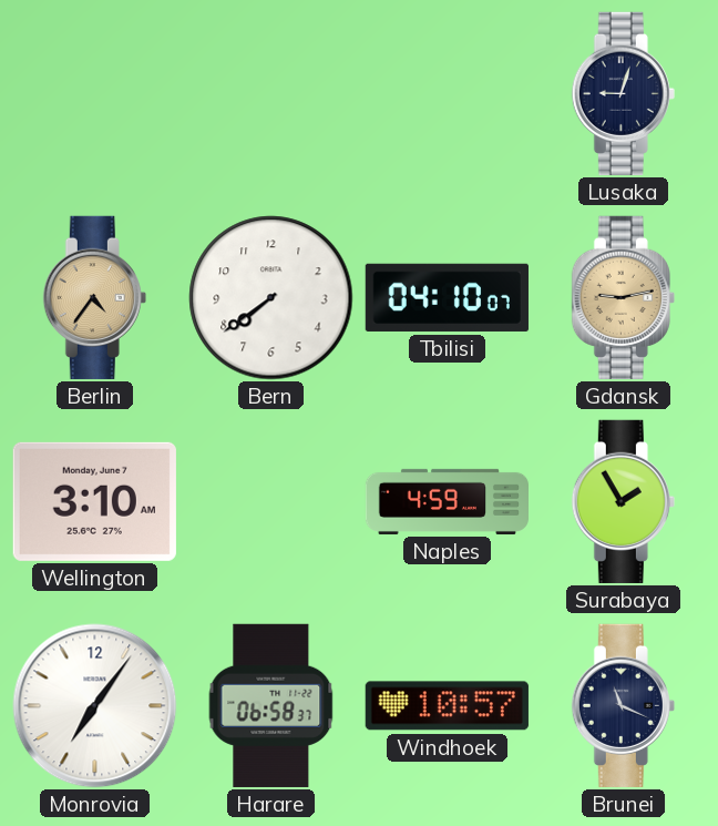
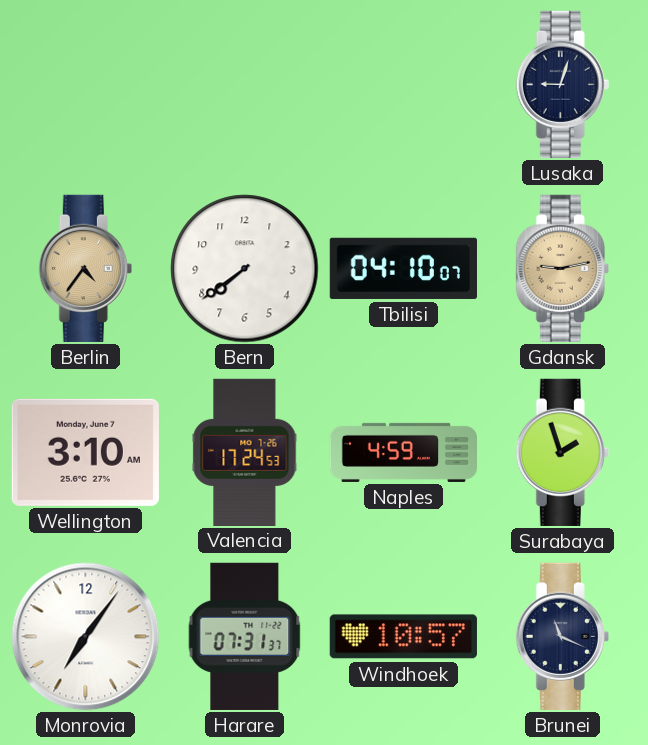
Valencia: none -> 17:24 (245, 452)
Surabaya: 1:55 -> 1:57 (562, 452)
Harare: 06:58 -> 07:31 (245, 636)
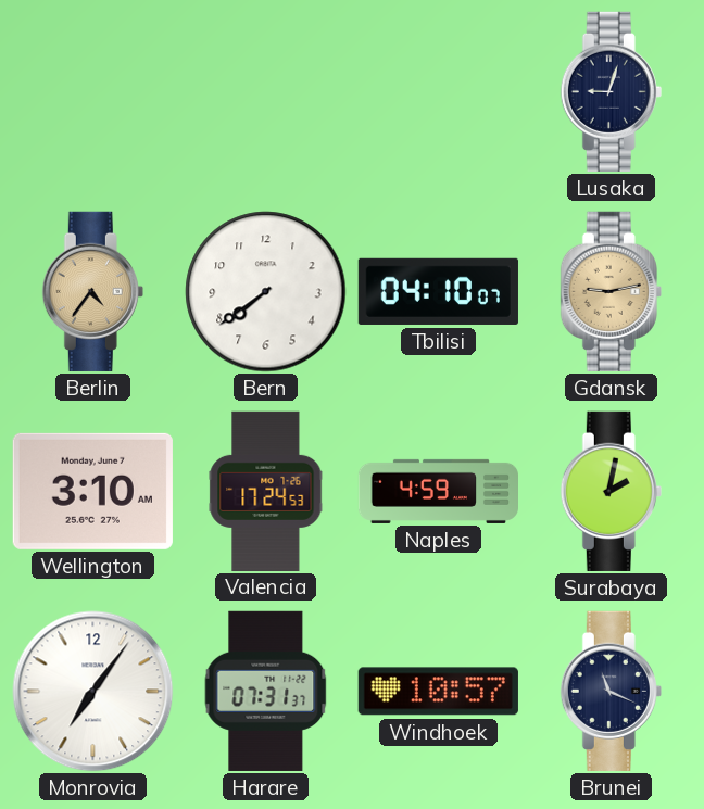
Surabaya: 1:57 -> 2:02 (611, 491)
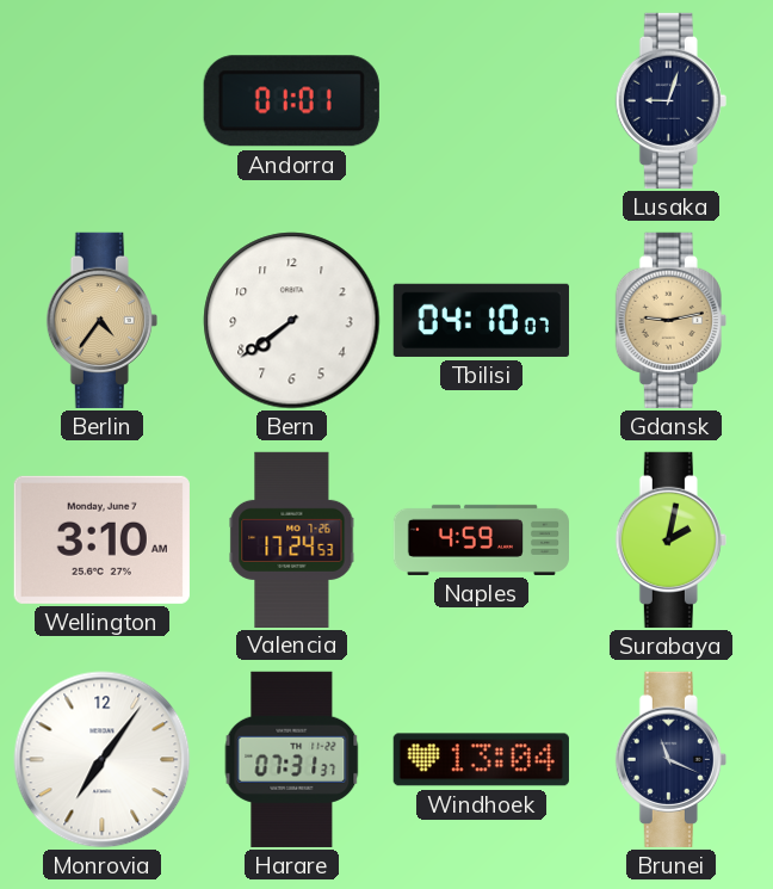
Andorra: none -> 01:01 (291, 101)
Windhoek: 10:57 -> 13:04 (481, 760)
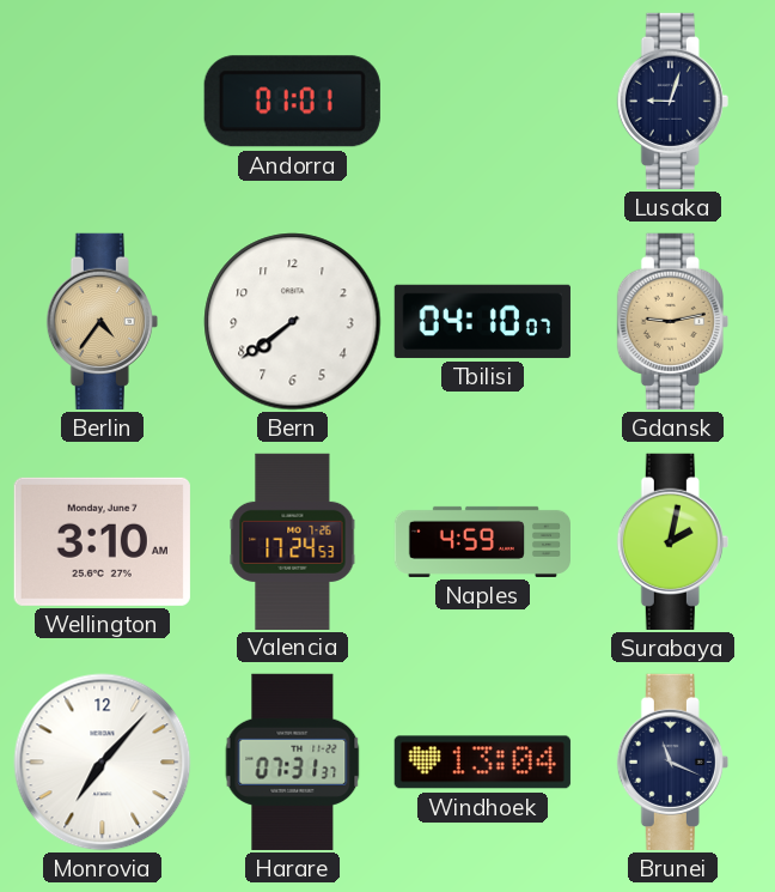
Monrovia: 7:06 -> 7:07 (103, 763)
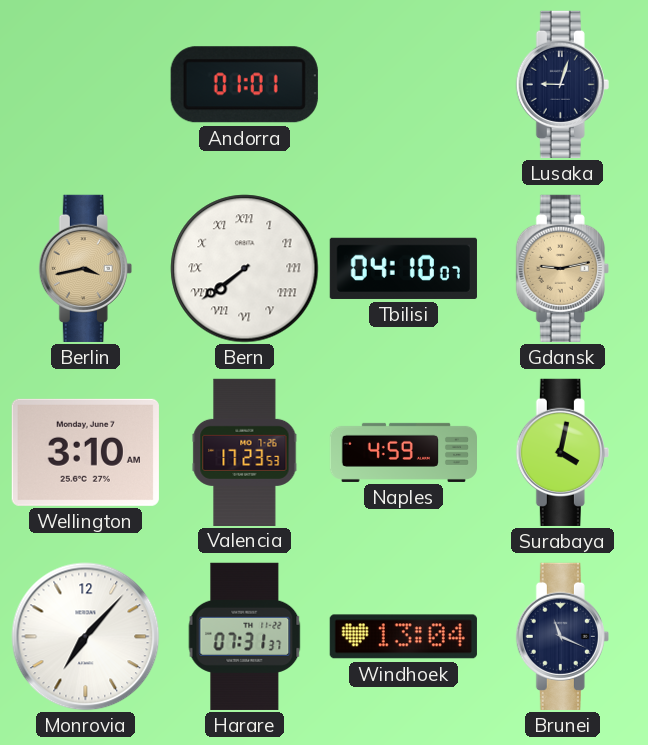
Berlin: 4:36 -> 3:43 (85, 268)
Bern numerals: Arabic -> Roman (245, 269)
Valencia: 17:24 -> 17:23 (245, 452)
Surabaya: 2:02 -> 4:02 (562, 452)
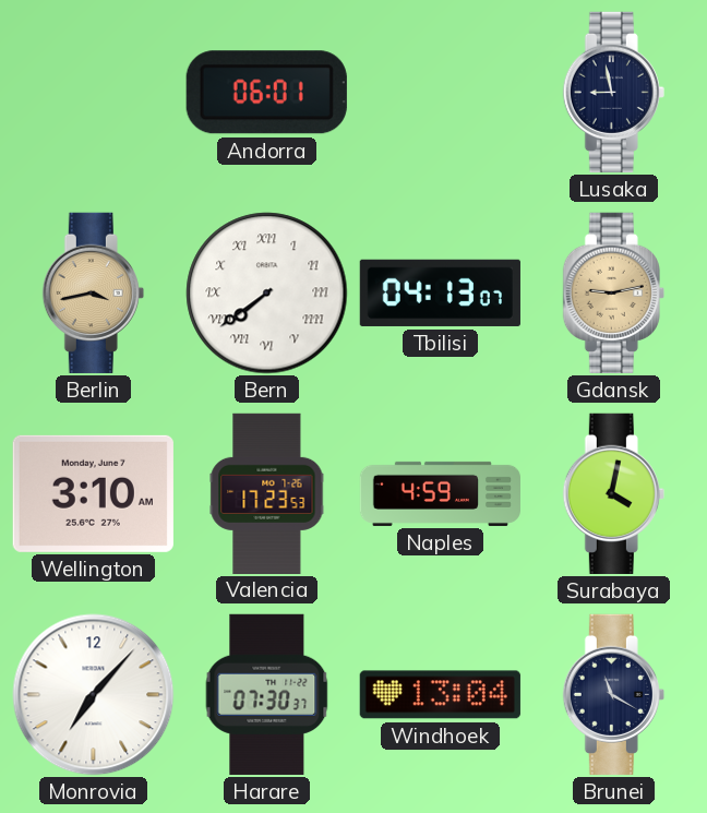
Andorra: 01:01 -> 06:01 (266, 93)
Lusaka: 9:03 -> 8:58 (613, 92)
Tbilisi: 04:10 -> 04:13 (440, 292)
Harare: 07:31 -> 07:30 (267, 694)
Brunei: 11:19 -> 11:20 (613, 694)
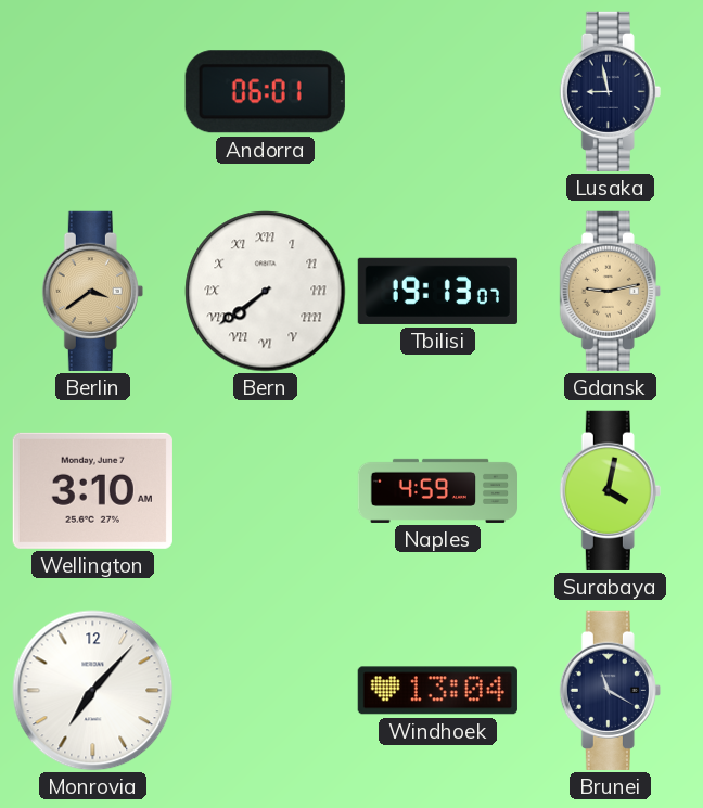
Berlin: 3:43 -> 3:39 (92, 291)
Tbilisi: 04:13 -> 19:13 (437, 291)
Valencia: 17:23 -> none (267, 493)
Harare: 07:30 -> none (267, 694)
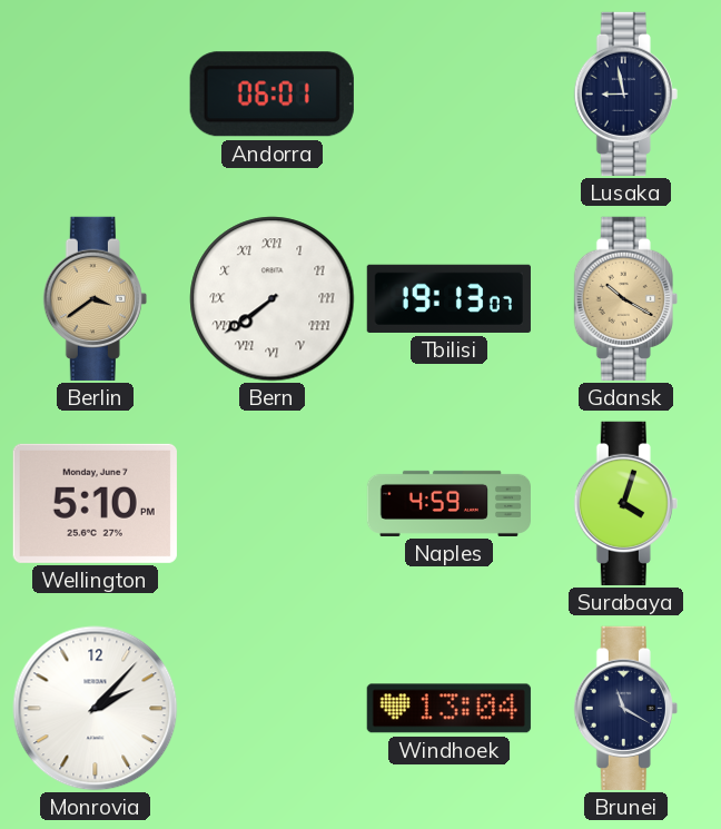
Gdansk: 9:13 -> 10:20 (625, 298)
Wellington: 3:10 -> 5:10 (95, 503)
Surabaya: 4:02 -> 4:03 (625, 503)
Monrovia: 7:07 -> 2:07 (96, 709)
